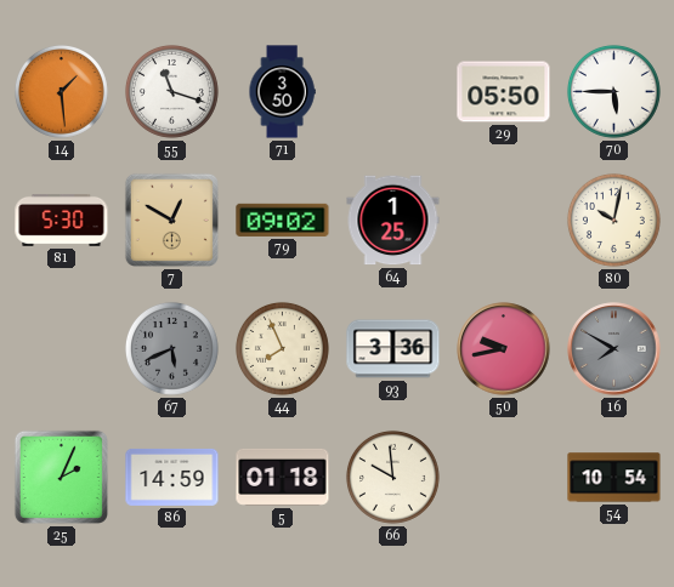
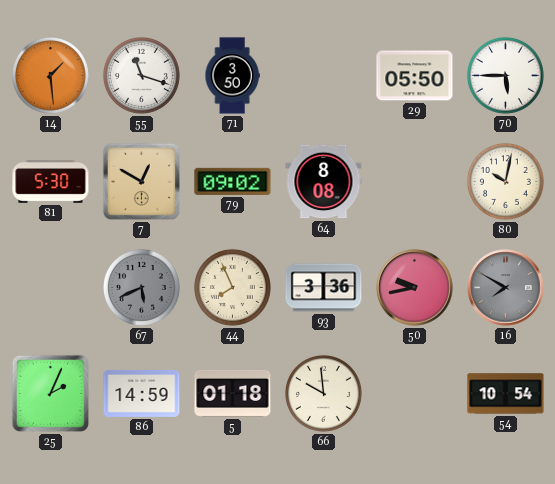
64: 1:25 -> 8:08 (324, 182)
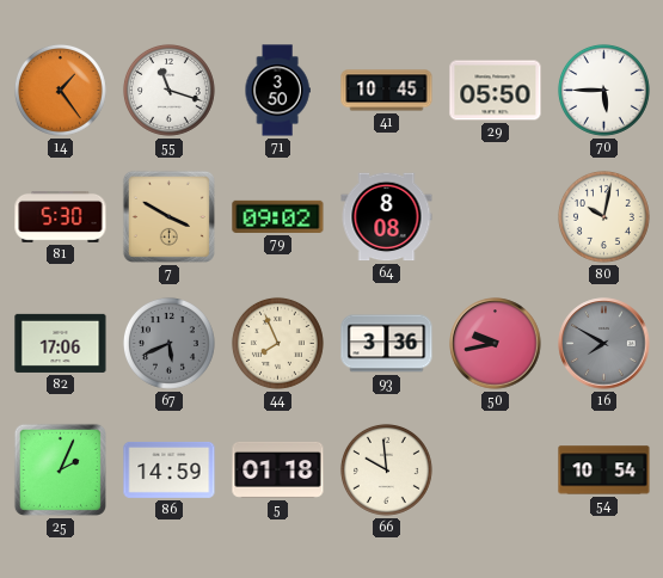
14: 1:29 -> 1:24 (60, 90)
41: none -> 10:45 (387, 91)
7: 12:50 -> 3:50 (168, 216)
82: none -> 17:06 (61, 343)
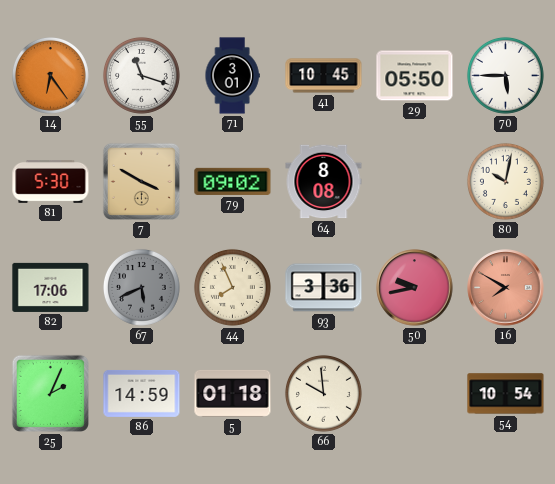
14: 1:24 -> 6:24 (50, 75)
71: 3:50 -> 3:01 (232, 76)
16 dial: grey -> salmon (506, 288)
